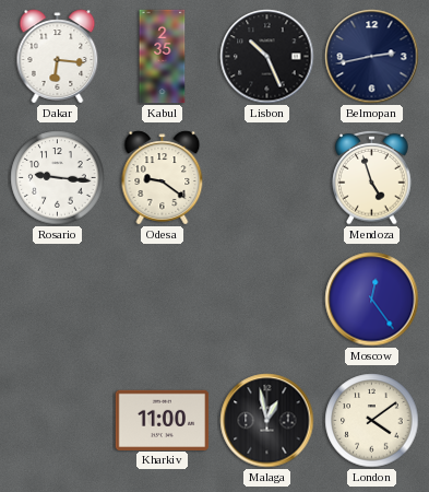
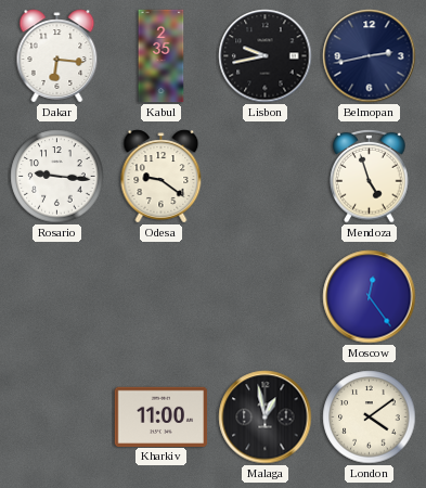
Lisbon: 10:26 -> 9:43 (266, 56)
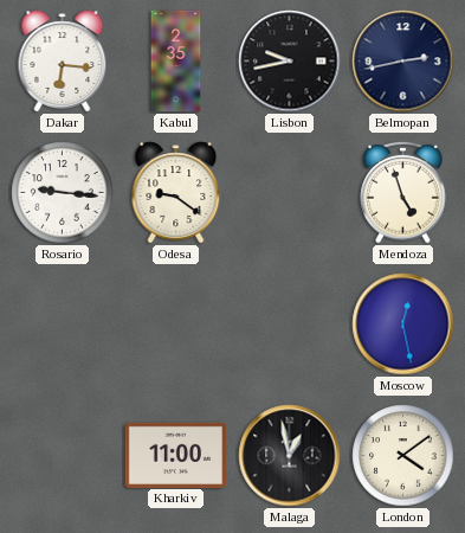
Moscow: 12:24 -> 12:28 (403, 325)
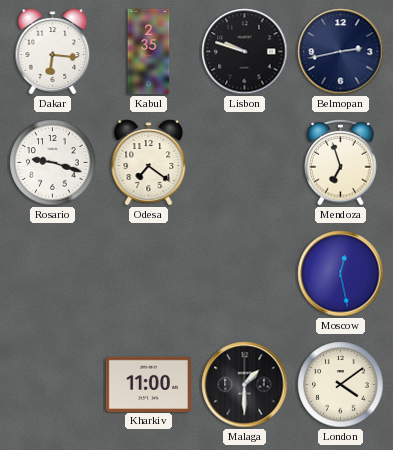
Lisbon: 9:43 -> 9:48 (245, 52)
Rosario: 9:16 -> 9:18 (53, 163)
Odesa: 9:21 -> 7:21 (149, 163)
Mendoza: 4:57 -> 6:57 (341, 162)
Malaga: 12:58 -> 1:30 (245, 385)
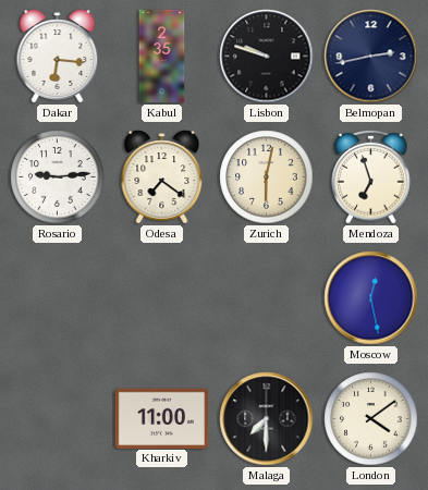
Rosario: 9:18 -> 9:14 (58, 177)
Zurich: none -> 6:02 (267, 177)
Malaga: 1:30 -> 7:30 (267, 419)
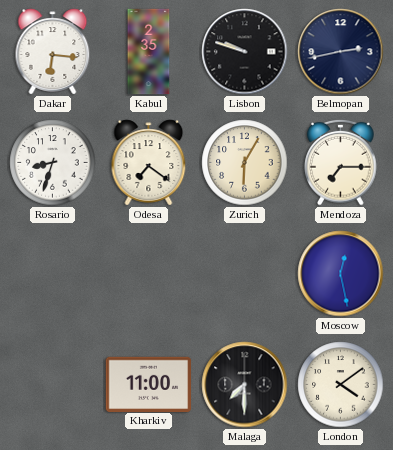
Rosario: 9:14 -> 8:33 (53, 163)
Zurich: 6:02 -> 6:05 (245, 163)
Mendoza: 6:57 -> 7:15 (341, 162)
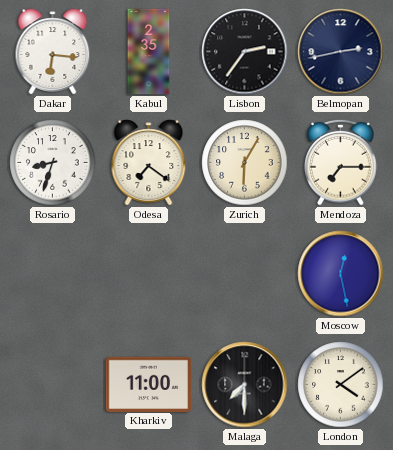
Lisbon: 9:48 -> 2:36 (245, 52)
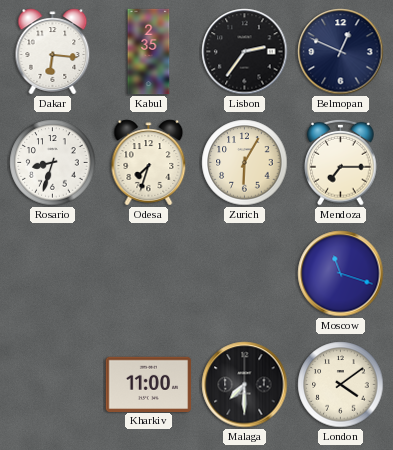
Belmopan: 2:43 -> 12:49 (341, 52)
Odesa: 7:21 -> 7:33 (149, 163)
Moscow: 12:28 -> 11:18 (341, 274)
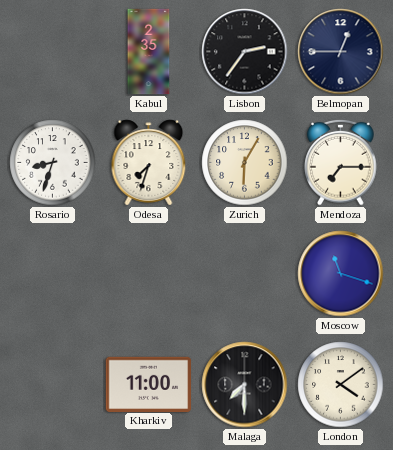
Dakar: 6:16 -> none (53, 52)
Belmopan: 12:49 -> 12:45 (341, 52)
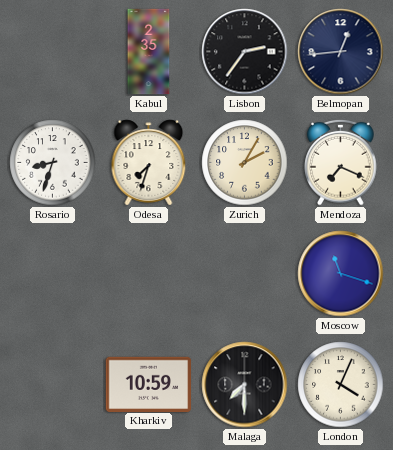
Belmopan: 12:45 -> 12:44 (341, 52)
Zurich: 6:05 -> 2:05 (245, 163)
Mendoza: 7:15 -> 7:19 (341, 162)
Kharkiv: 11:00 -> 10:59 (149, 384)
London: 4:09 -> 4:04 (341, 385)
